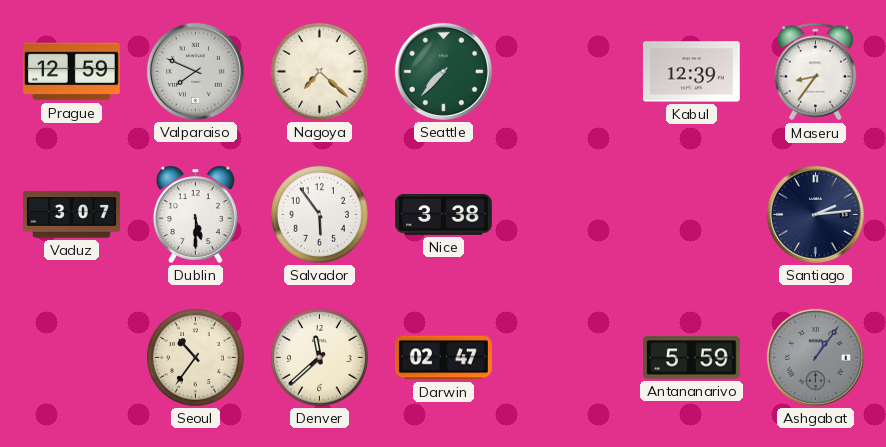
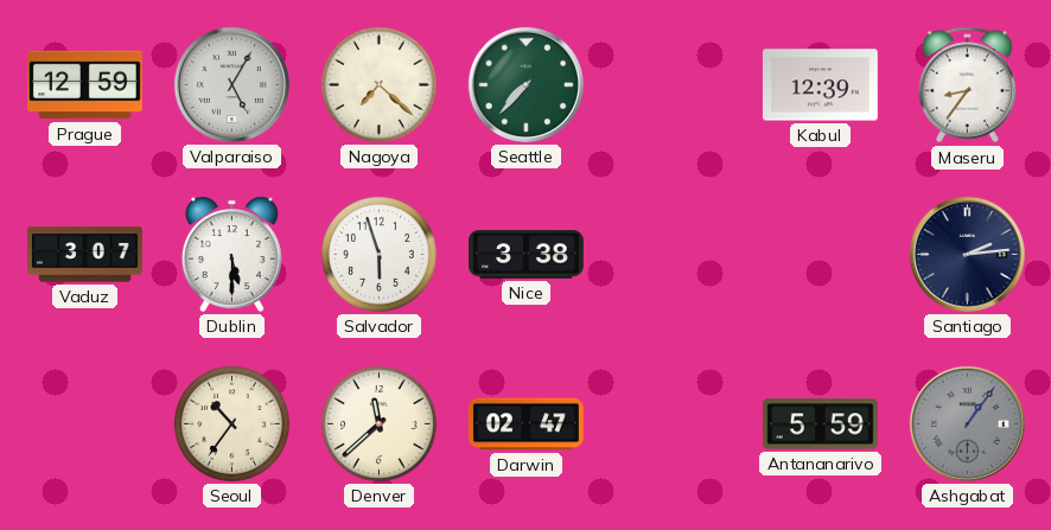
Valparaiso: 7:49 -> 5:05 (231, 84)
Salvador: 5:54 -> 5:57 (378, 254)
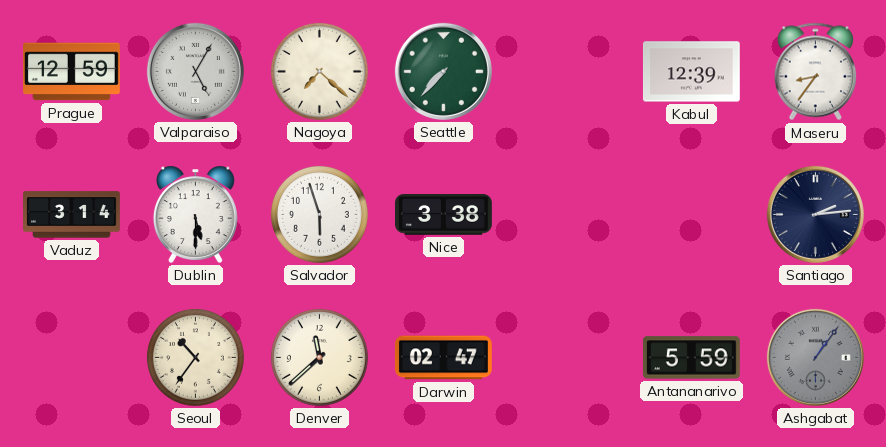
Vaduz: 3:07 -> 3:14 (72, 215)
